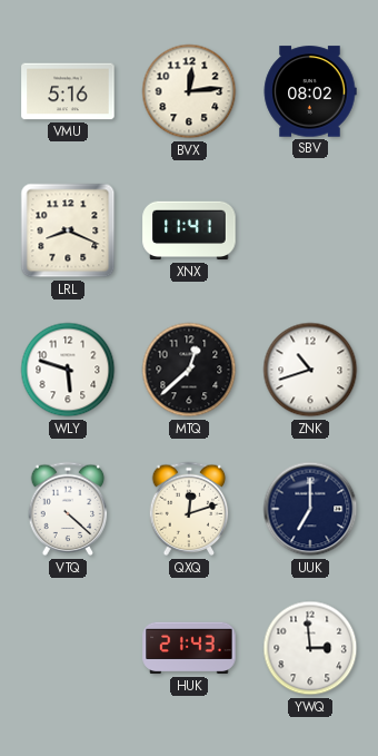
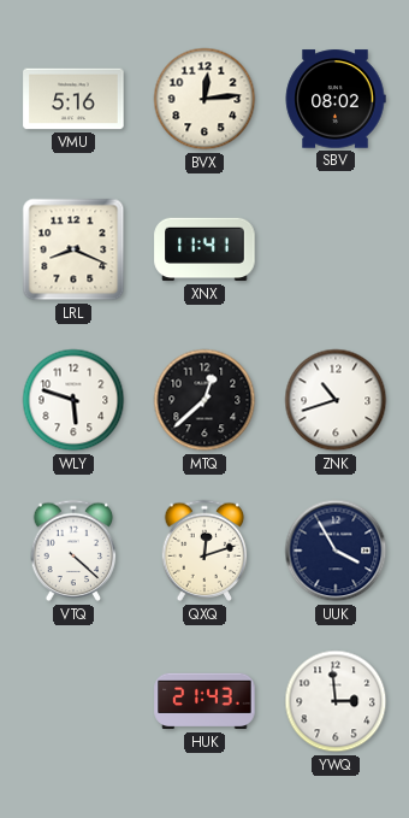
UUK: 7:00 -> 3:55 (336, 551)
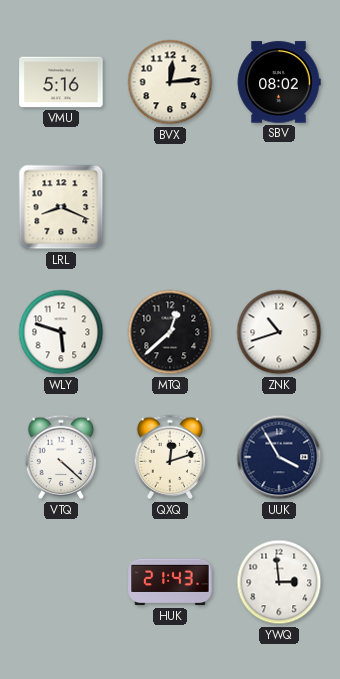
XNX: 11:41 -> none (204, 249)
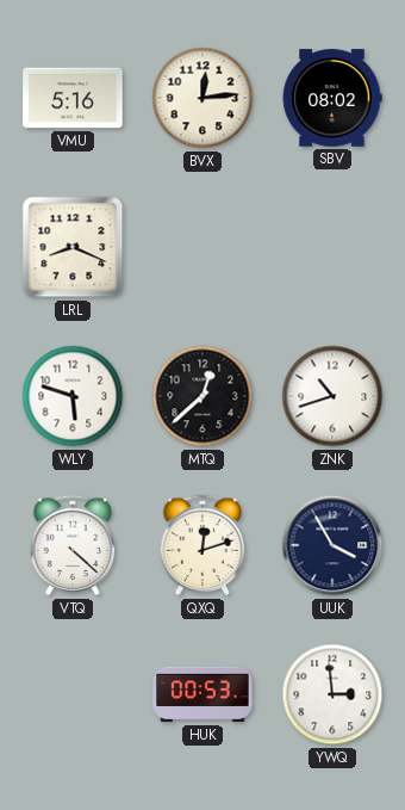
HUK: 21:43 -> 00:53 (202, 694)
